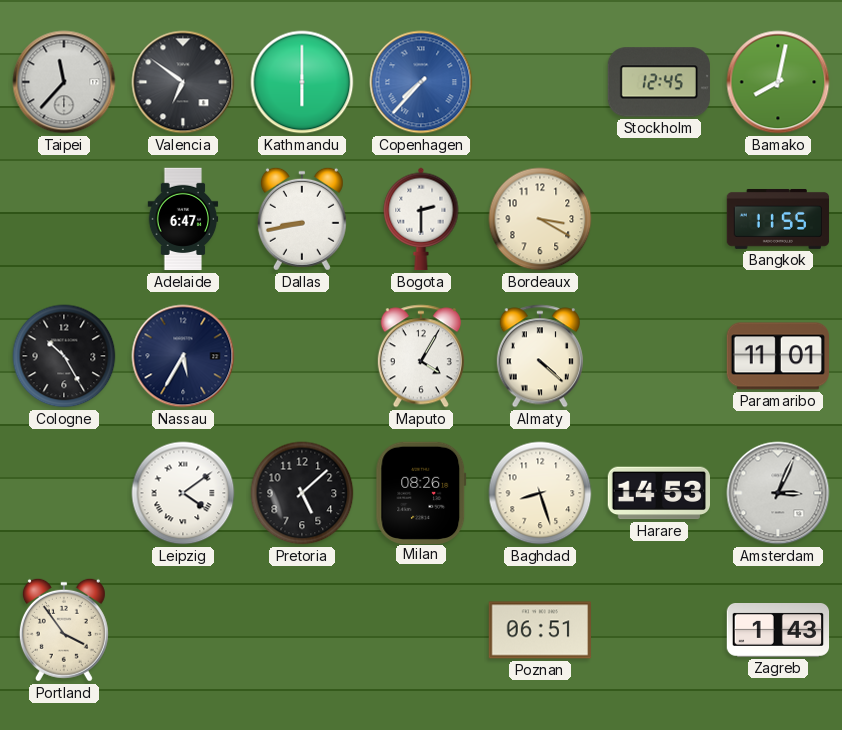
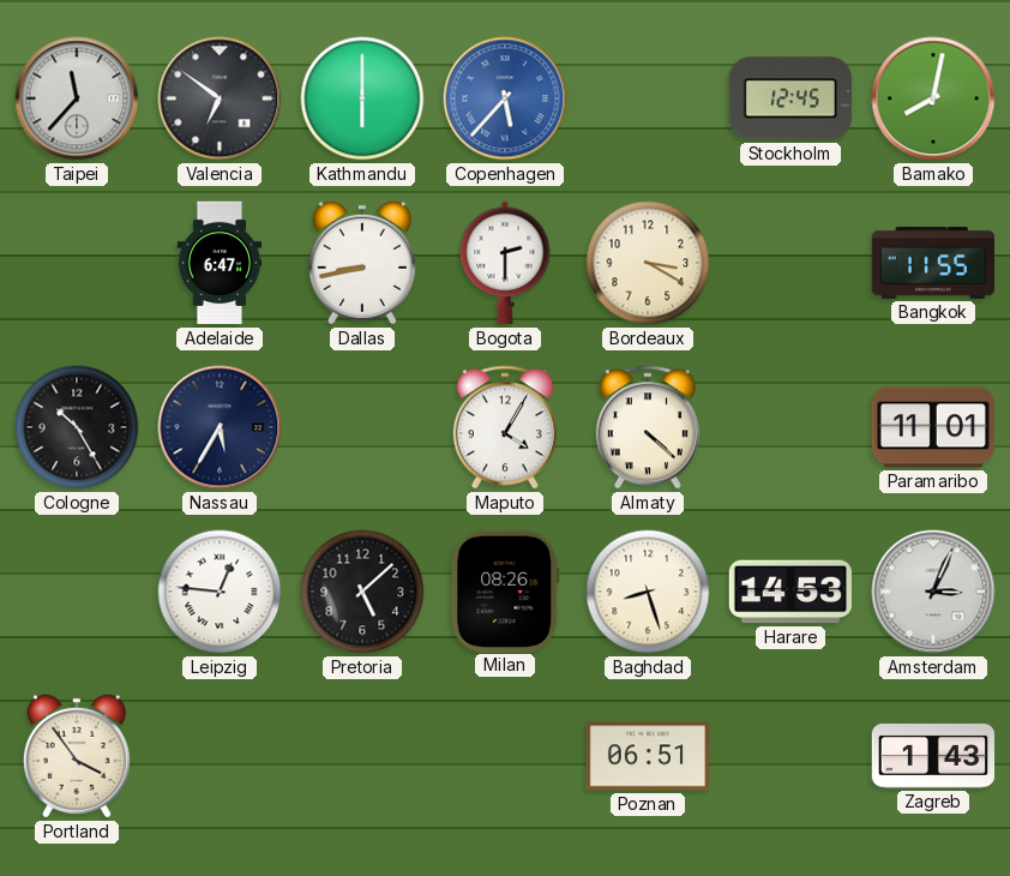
Copenhagen: 7:37 -> 5:37 (505, 98)
Leipzig: 4:09 -> 12:46 (220, 592)
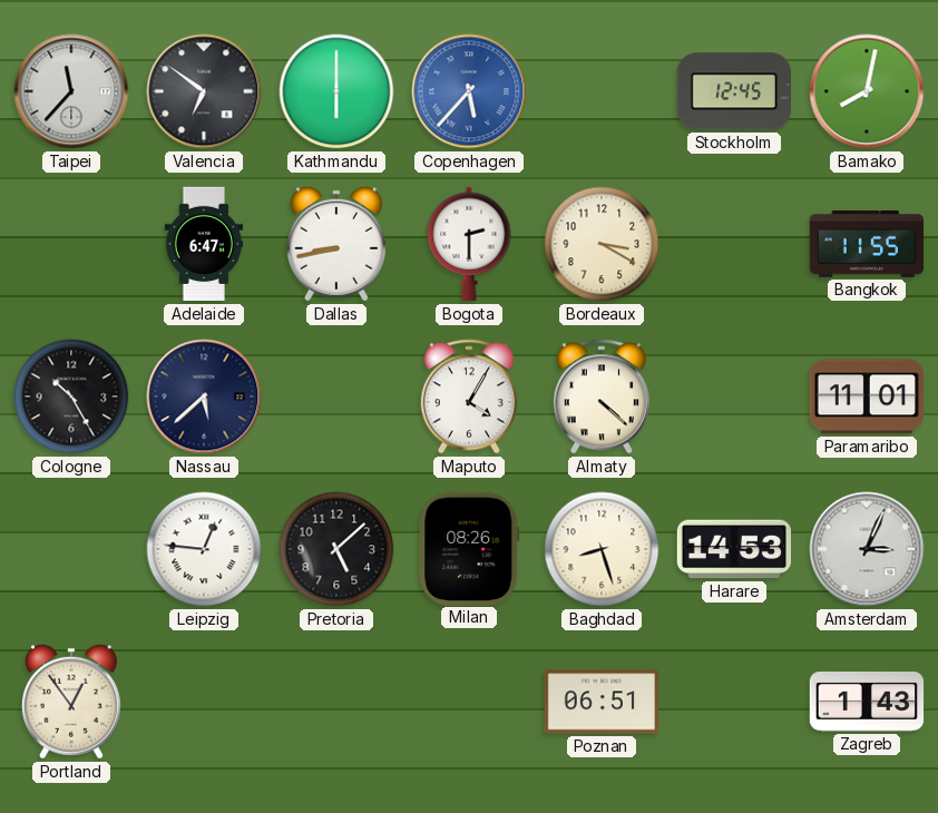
Nassau: 5:35 -> 5:38 (204, 396)
Portland: 3:54 -> 12:54 (71, 702)
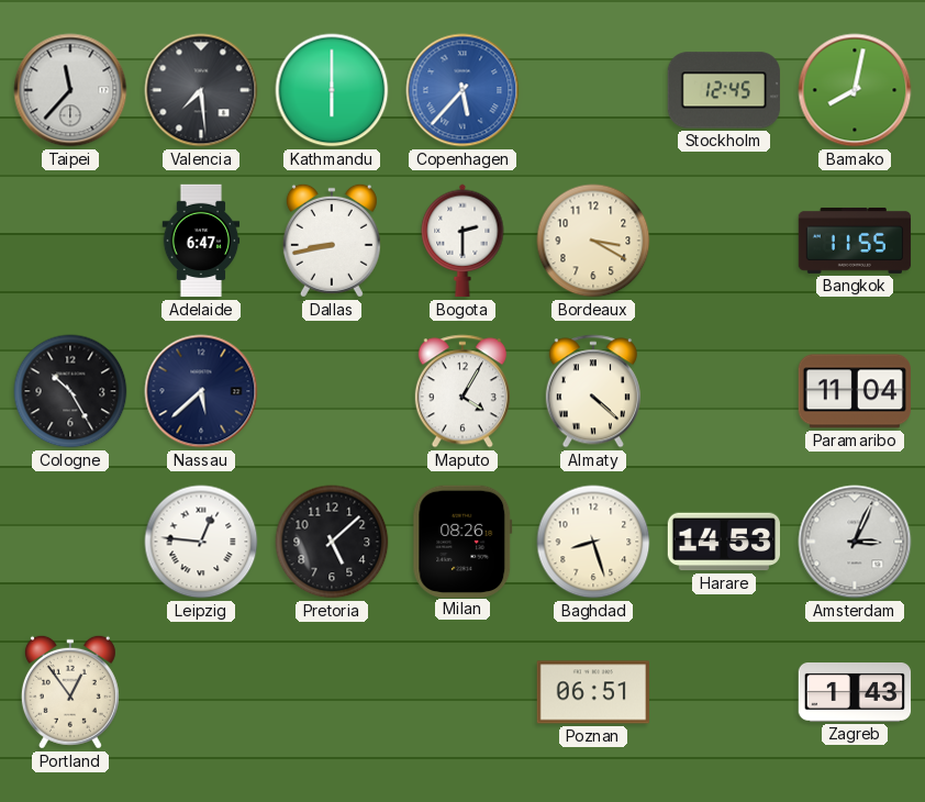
Valencia: 6:51 -> 7:29 (201, 90)
Paramaribo: 11:01 -> 11:04 (854, 391)
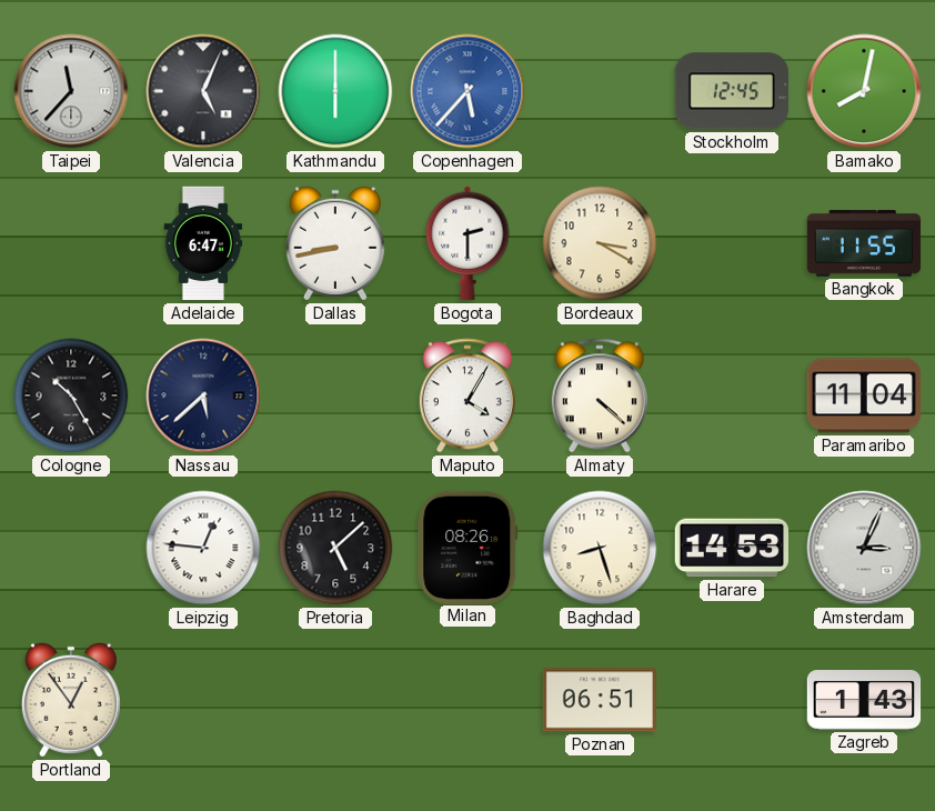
Valencia: 7:29 -> 5:04 (203, 91)
